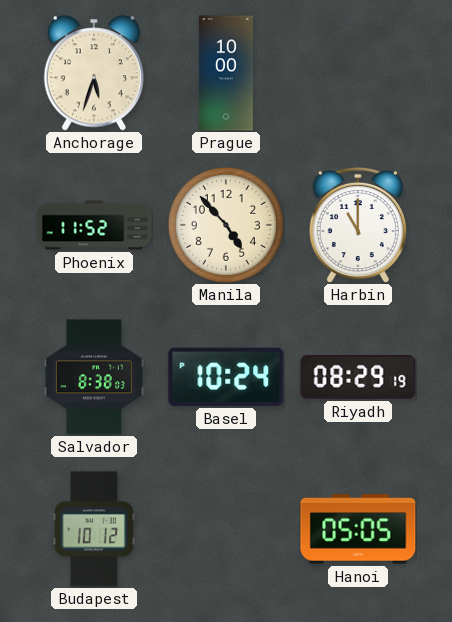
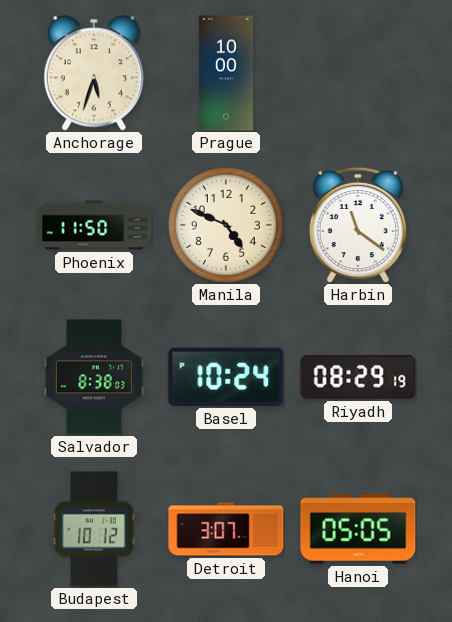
Phoenix: 11:52 -> 11:50 (94, 225)
Manila: 4:53 -> 4:49 (226, 225)
Harbin: 11:00 -> 11:21 (358, 225)
Detroit: none -> 3:07 (226, 529)
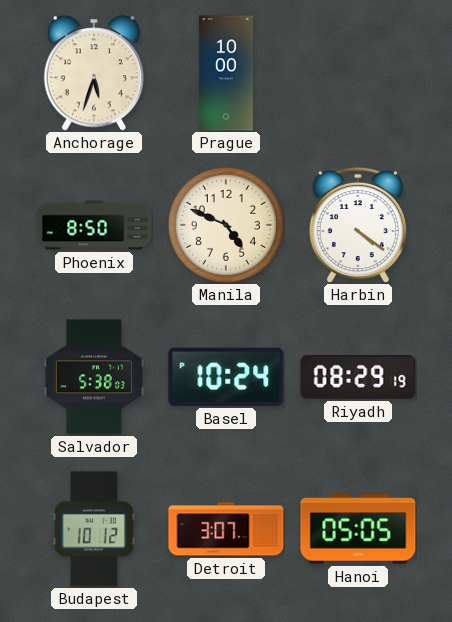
Phoenix: 11:50 -> 8:50 (94, 225)
Harbin: 11:21 -> 4:21 (358, 225)
Salvador: 8:38 -> 5:38 (94, 377)
